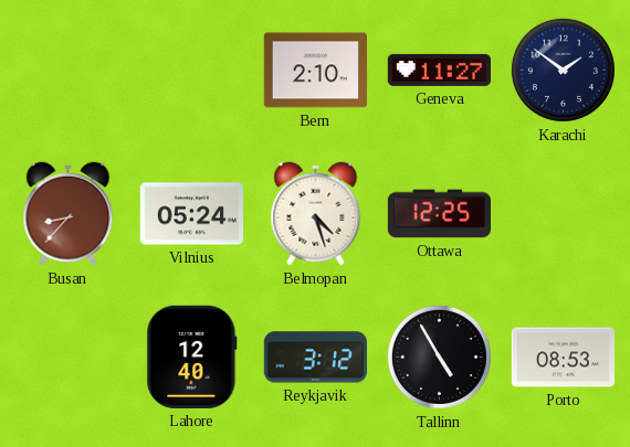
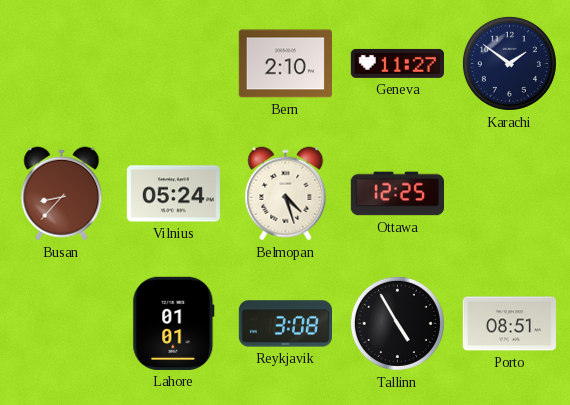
Lahore: 12:40 -> 01:01 (174, 323)
Reykjavik: 3:12 -> 3:08 (285, 324)
Porto: 08:53 -> 08:51 (509, 324)
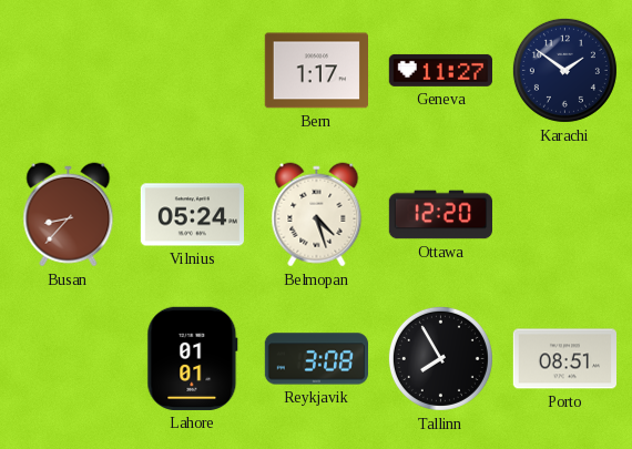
Bern: 2:10 -> 1:17 (316, 71)
Ottawa: 12:25 -> 12:20 (440, 215)
Tallinn: 4:55 -> 7:55 (440, 358)
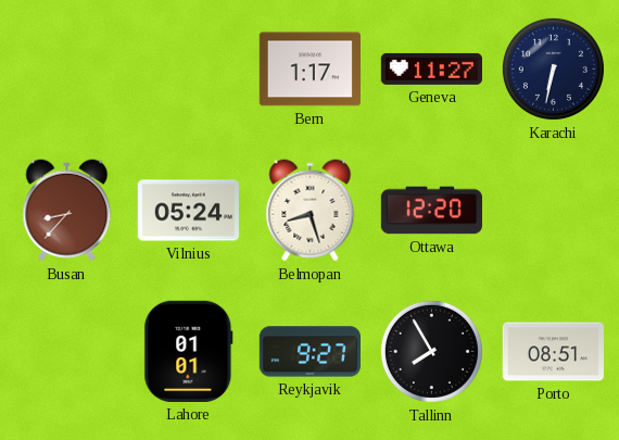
Karachi: 1:51 -> 6:32 (553, 68)
Belmopan: 4:27 -> 8:27 (311, 211)
Reykjavik: 3:08 -> 9:27 (309, 352)
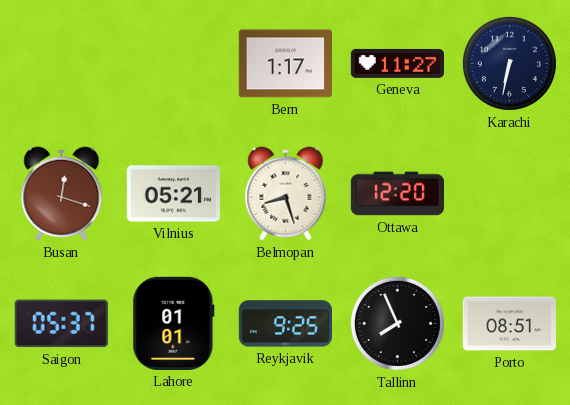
Busan: 8:37 -> 12:18 (62, 194)
Vilnius: 05:24 -> 05:21 (173, 194)
Saigon: none -> 05:37 (61, 324)
Reykjavik: 9:27 -> 9:25 (285, 324)
Tallinn: 7:55 -> 7:56 (397, 323)
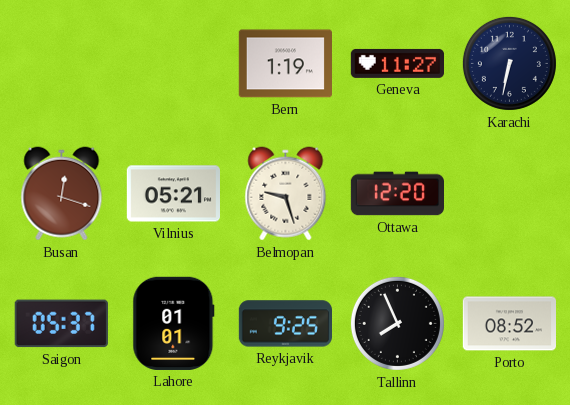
Bern: 1:17 -> 1:19 (285, 64)
Belmopan: 8:27 -> 9:27 (286, 194)
Porto: 08:51 -> 08:52 (509, 324)
